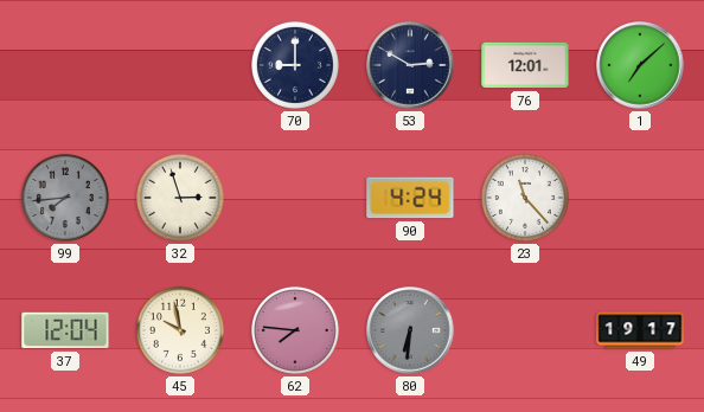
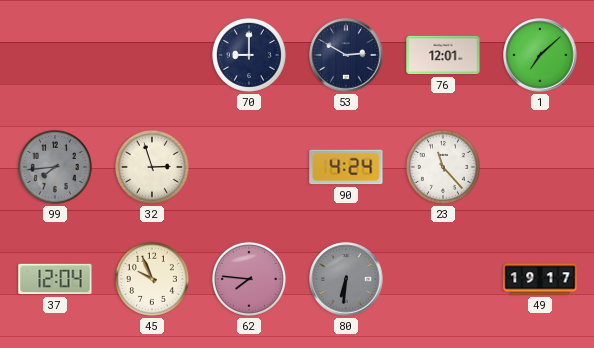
45: 9:58 -> 9:56 (152, 279)
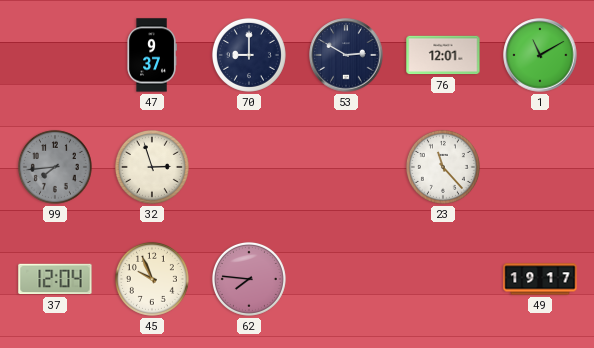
47: none -> 9:37 (152, 55)
1: 7:08 -> 11:10 (540, 55)
90: 4:24 -> none (346, 167)
80: 6:31 -> none (346, 279)
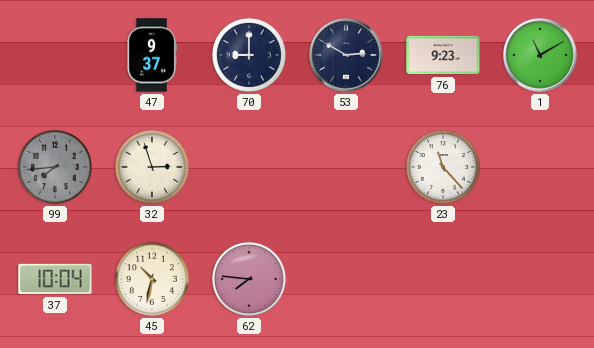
76: 12:01 -> 9:23 (443, 55)
37: 12:04 -> 10:04 (55, 279)
45: 9:56 -> 10:32 (152, 279)
49: 19:17 -> none (540, 279)
